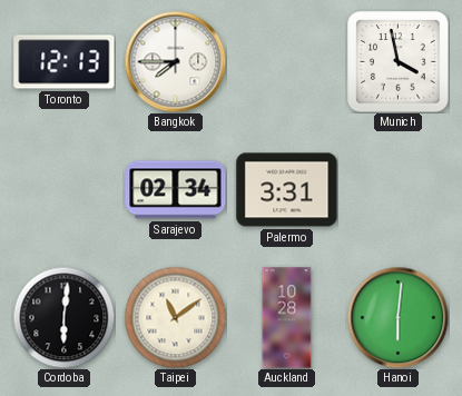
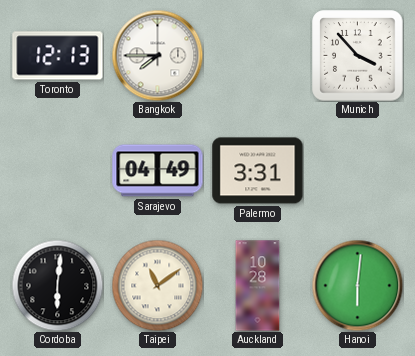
Munich: 3:58 -> 3:53 (358, 56)
Sarajevo: 02:34 -> 04:49 (158, 171)
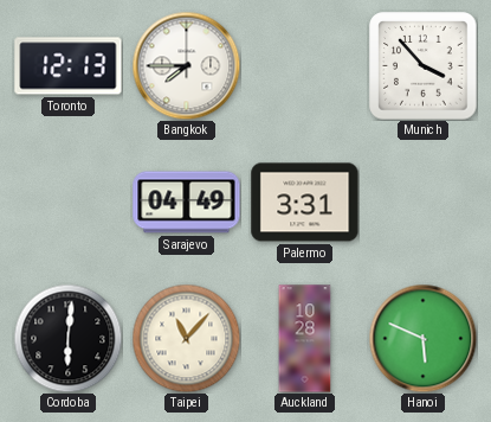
Taipei: 11:09 -> 11:07 (186, 338)
Hanoi: 6:01 -> 5:49 (422, 338)
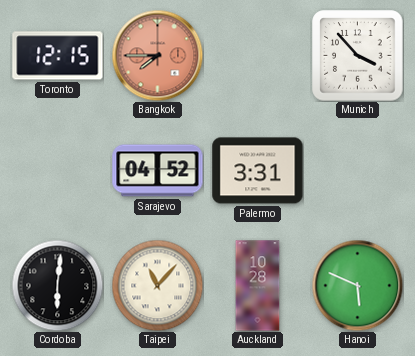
Toronto: 12:13 -> 12:15 (58, 56)
Bangkok dial: white -> salmon (157, 55)
Sarajevo: 04:49 -> 04:52 (158, 171)
